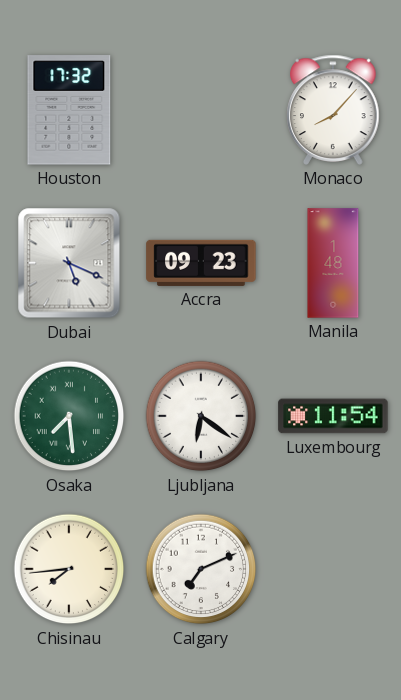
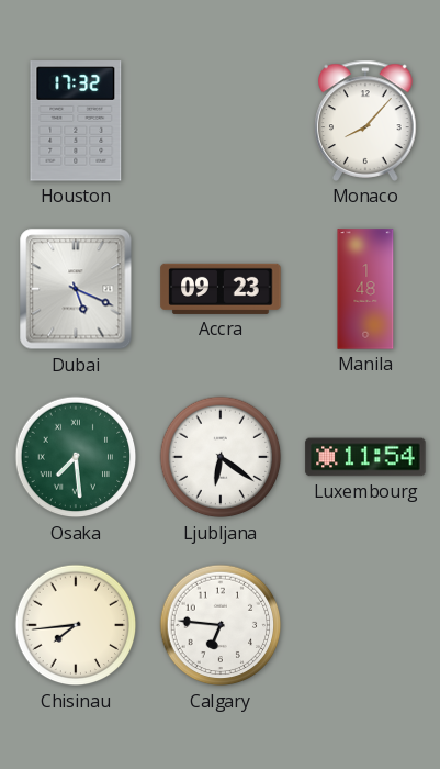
Calgary: 7:11 -> 6:46 (221, 625)
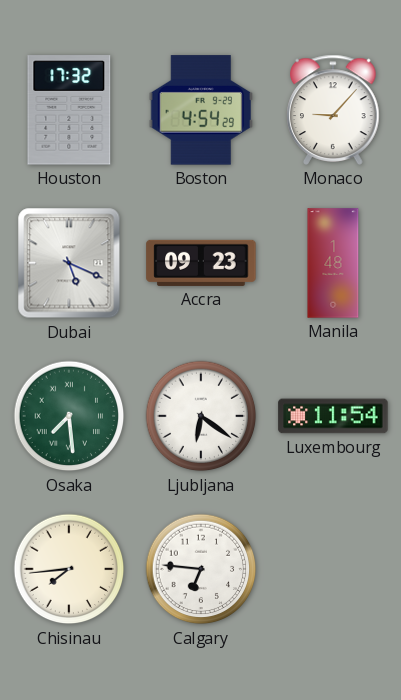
Boston: none -> 4:54 (201, 110)
Monaco: 8:07 -> 9:07 (333, 110)
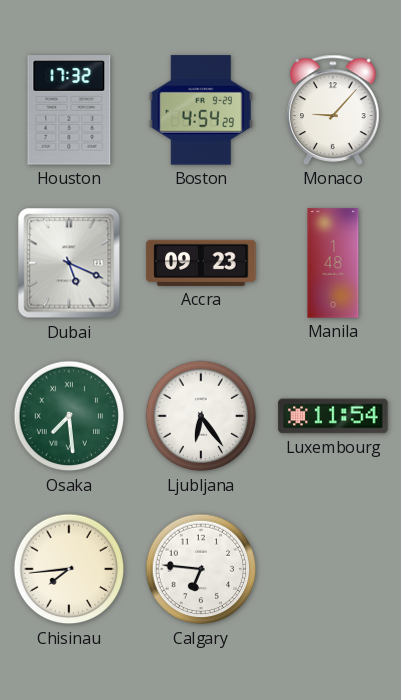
Ljubljana: 6:21 -> 6:24 (201, 416)
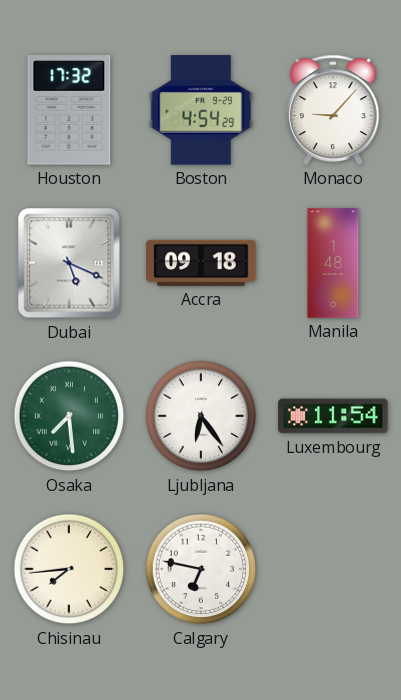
Accra: 09:23 -> 09:18 (201, 263)
Calgary: 6:46 -> 6:47 (201, 569)
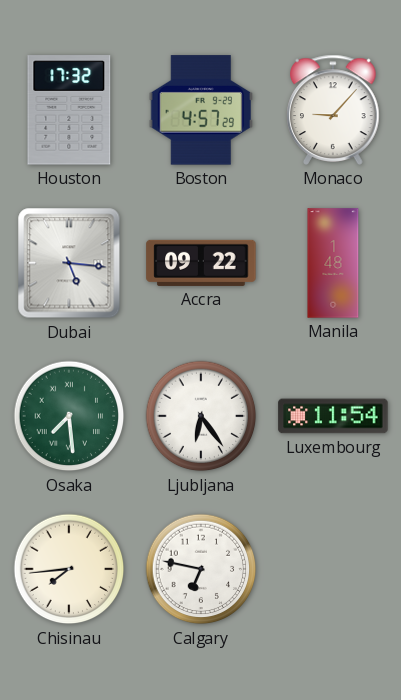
Boston: 4:54 -> 4:57 (201, 110)
Dubai: 5:19 -> 5:16 (69, 263)
Accra: 09:18 -> 09:22 (201, 263)
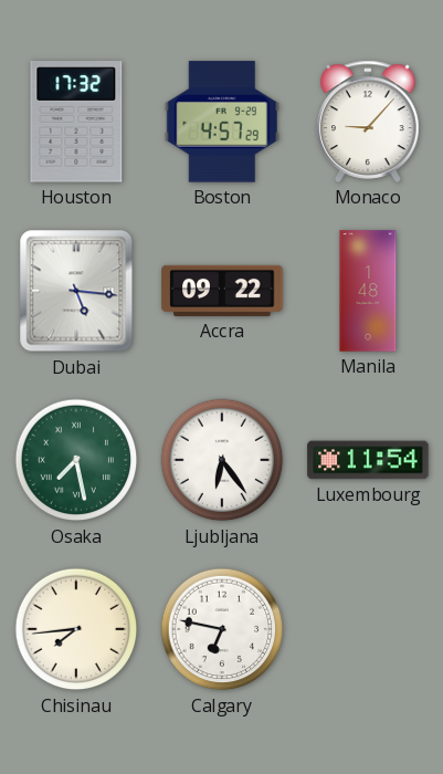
Osaka: 7:29 -> 7:28 (76, 460)
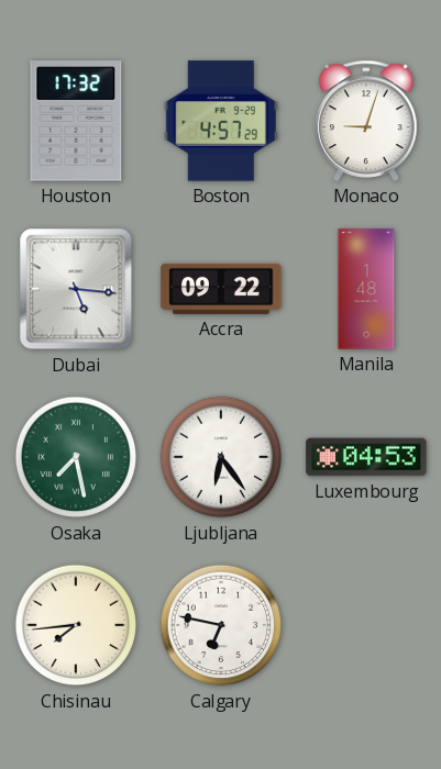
Monaco: 9:07 -> 9:03 (366, 121)
Luxembourg: 11:54 -> 04:53 (366, 457)
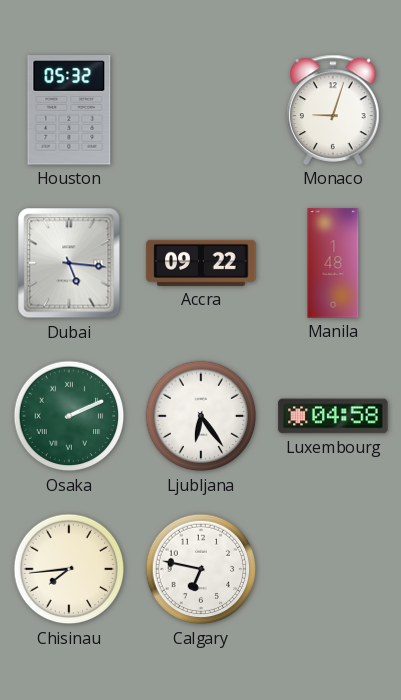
Houston: 17:32 -> 05:32 (69, 110)
Boston: 4:57 -> none (221, 121)
Osaka: 7:28 -> 2:11 (69, 416)
Luxembourg: 04:53 -> 04:58 (333, 416)
